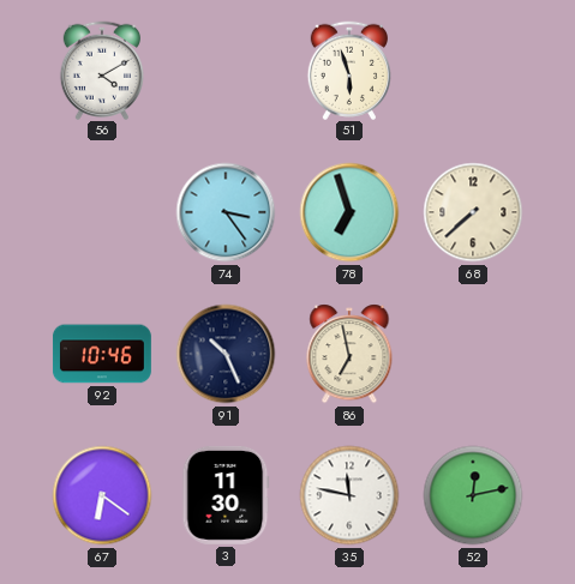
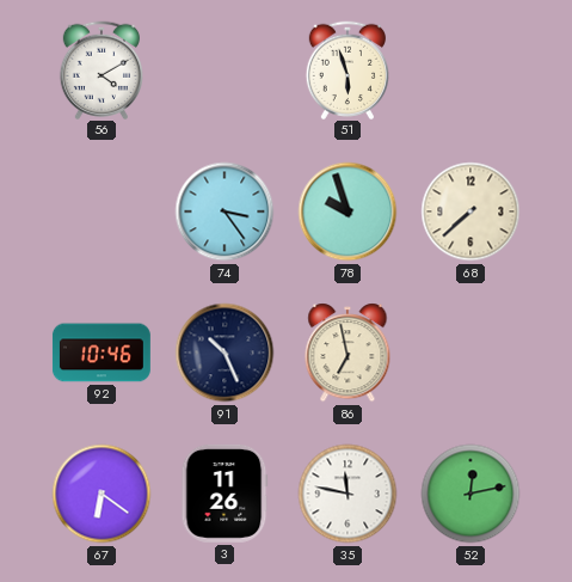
78: 6:57 -> 9:57 (347, 212)
3: 11:30 -> 11:26 (225, 494)
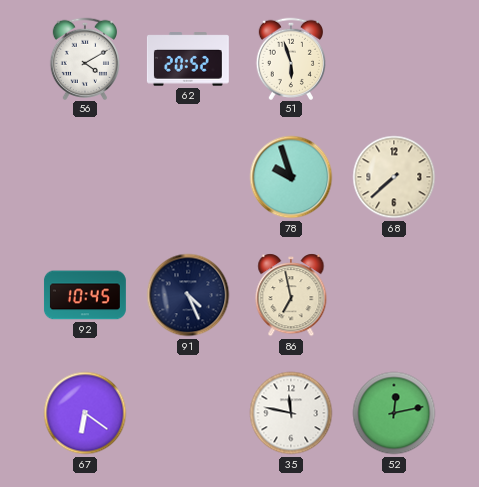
62: none -> 20:52 (188, 59)
74: 3:24 -> none (225, 212)
92: 10:46 -> 10:45 (85, 295)
91: 10:26 -> 4:26 (188, 295)
3: 11:26 -> none (225, 494)
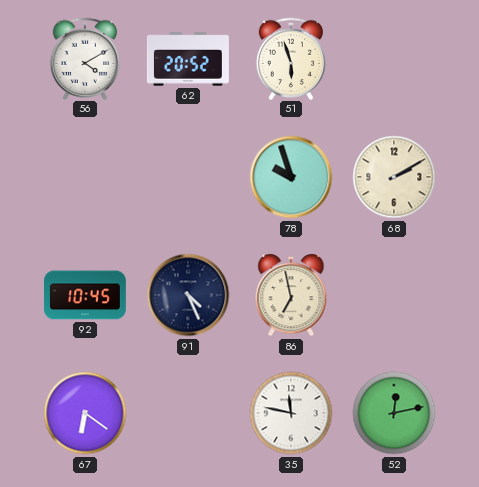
68: 7:38 -> 2:10 (394, 177)
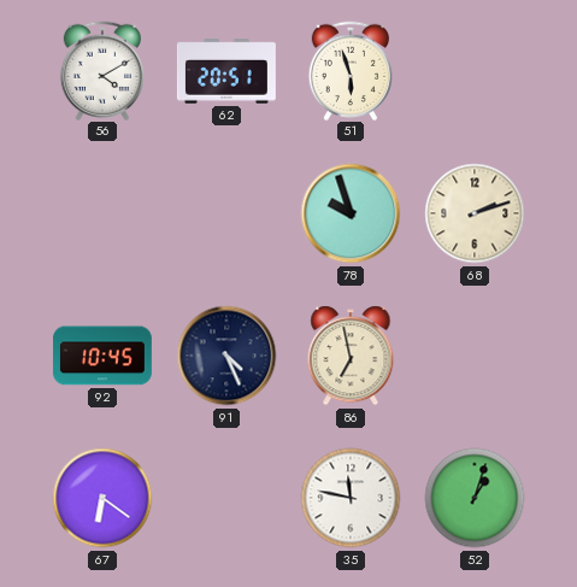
62: 20:52 -> 20:51 (226, 71)
68: 2:10 -> 2:12 (475, 213)
52: 12:13 -> 1:03 (475, 498)
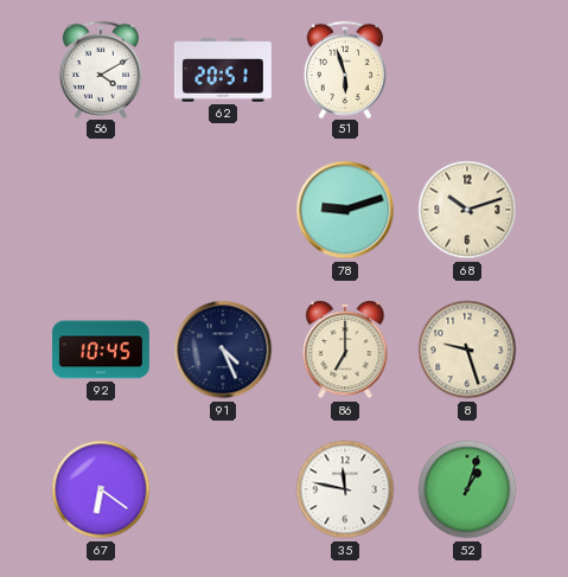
78: 9:57 -> 9:12 (345, 210)
68: 2:12 -> 10:12 (467, 210)
86: 6:58 -> 7:00 (345, 350)
8: none -> 9:27 (467, 350)
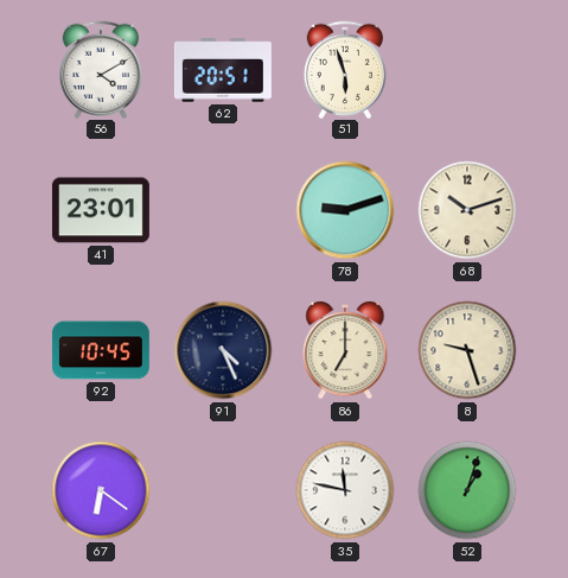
41: none -> 23:01 (101, 210)
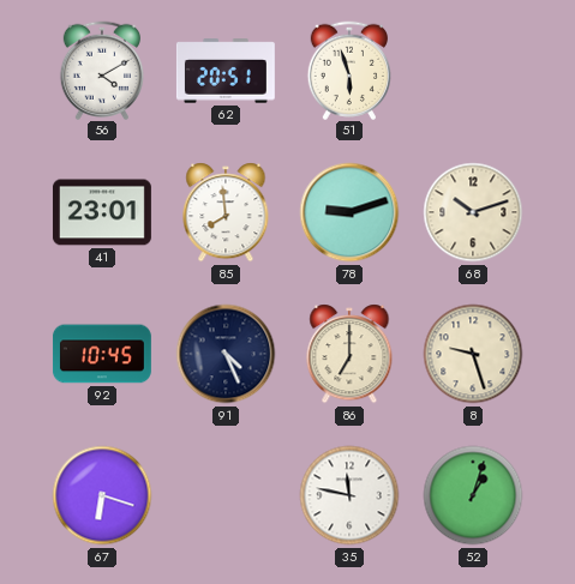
85: none -> 7:59 (226, 212)
67: 6:21 -> 6:18 (102, 495)
